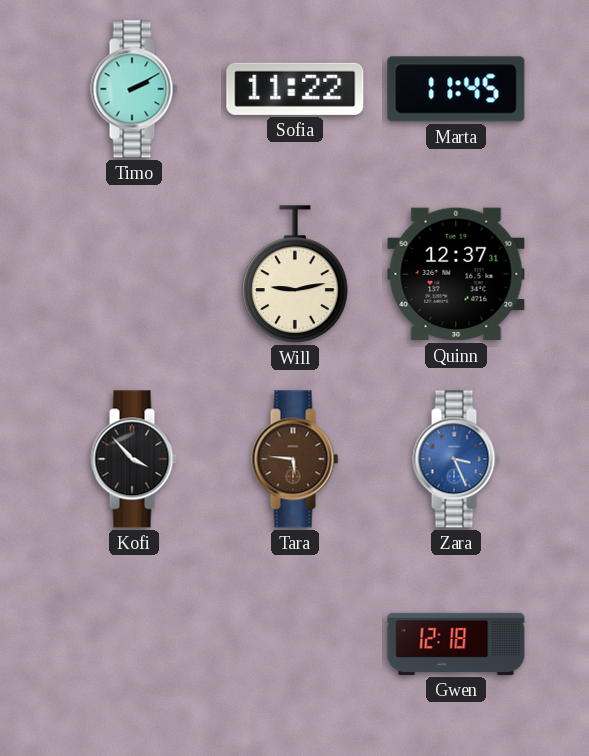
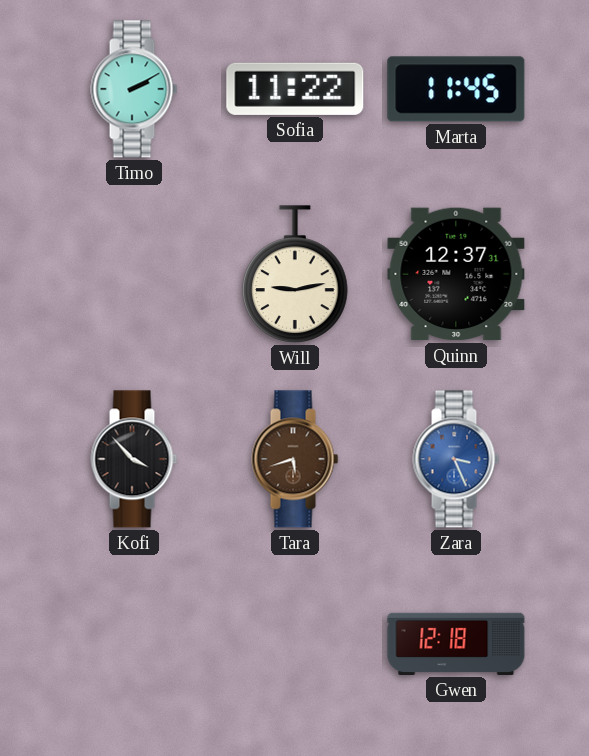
Tara: 5:46 -> 5:42 (295, 459)
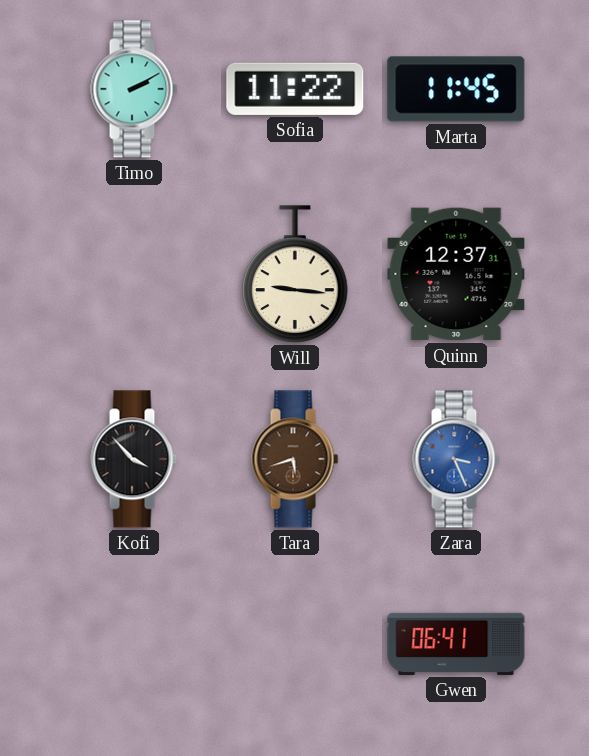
Will: 9:13 -> 9:16 (295, 274)
Gwen: 12:18 -> 06:41 (456, 644)
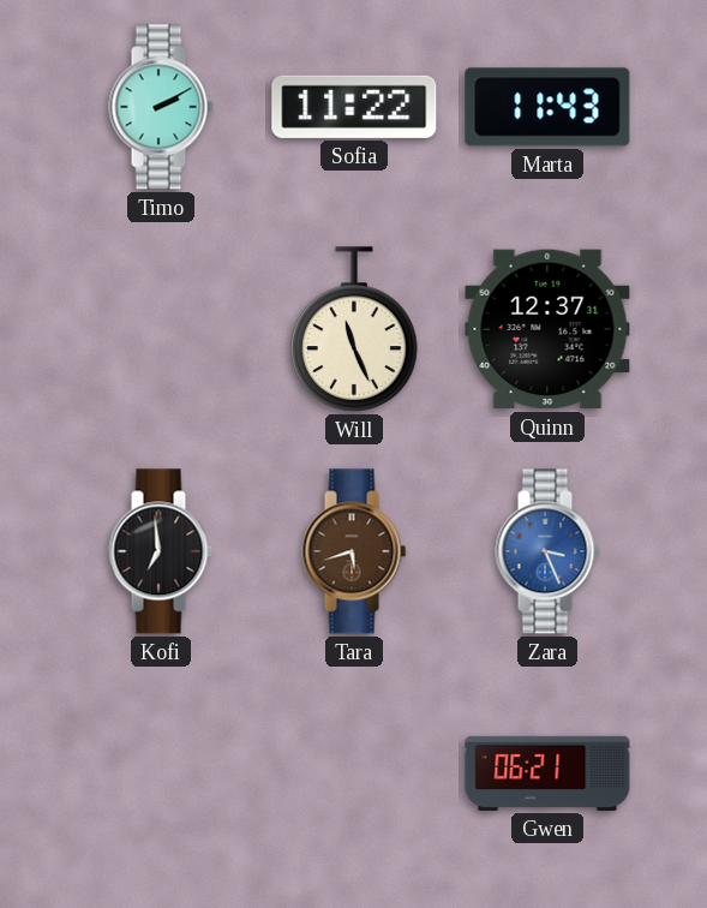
Marta: 11:45 -> 11:43 (547, 107)
Will: 9:16 -> 11:26 (354, 329)
Kofi: 3:53 -> 6:59 (161, 551)
Gwen: 06:41 -> 06:21 (547, 773)
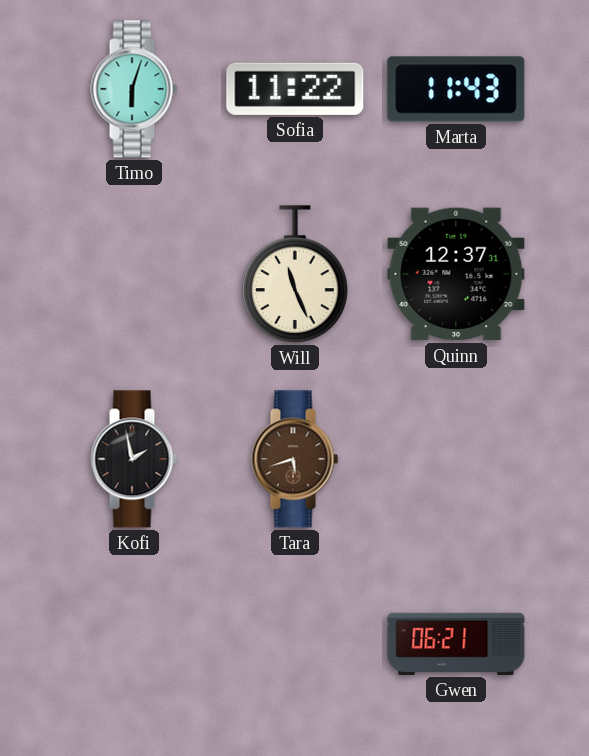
Timo: 2:10 -> 6:03 (134, 89)
Kofi: 6:59 -> 1:58 (134, 459)
Zara: 3:26 -> none (547, 551)
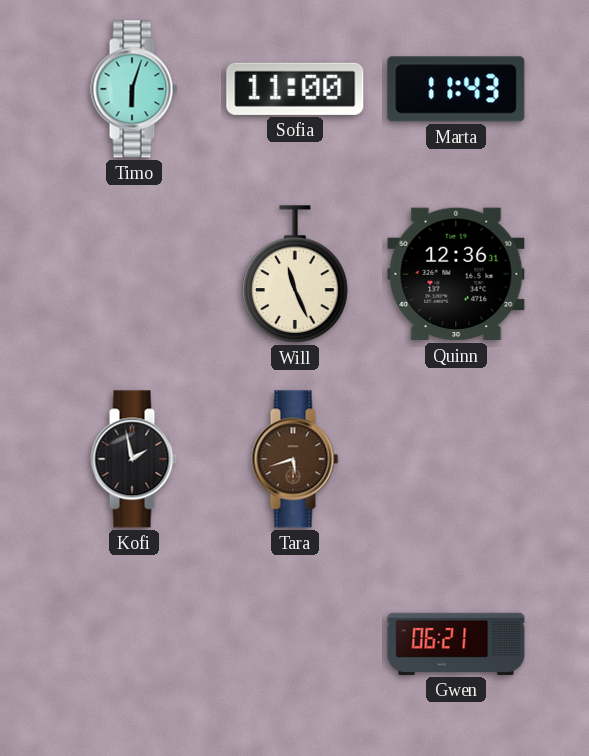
Sofia: 11:22 -> 11:00 (295, 89)
Quinn: 12:37 -> 12:36 (456, 274)
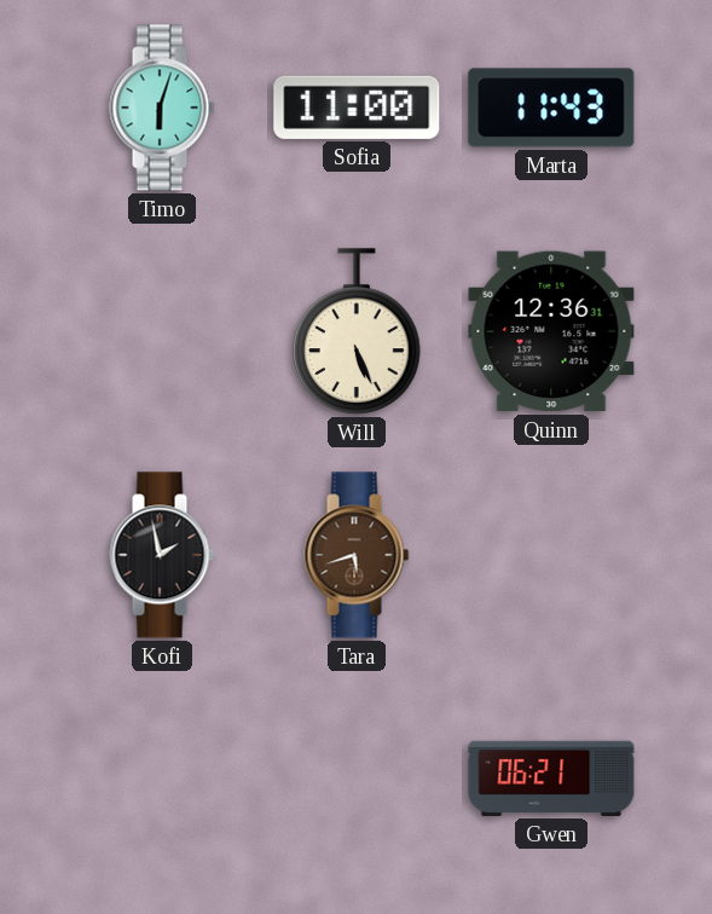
Will: 11:26 -> 5:26 (357, 331)
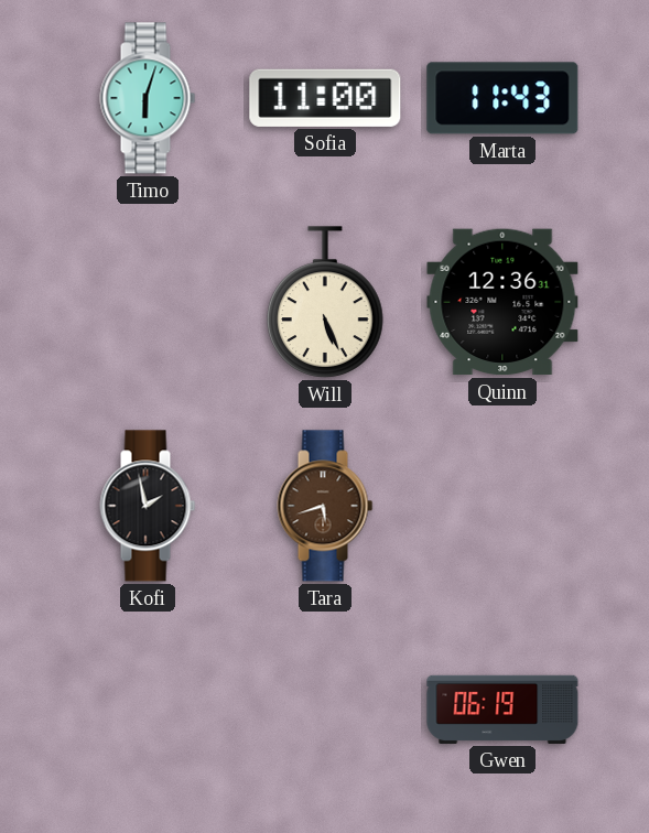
Gwen: 06:21 -> 06:19 (502, 710)
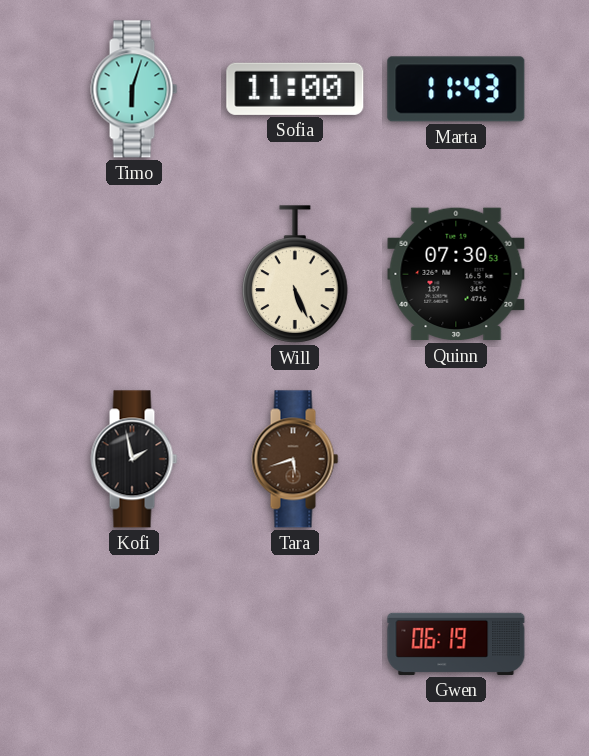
Quinn: 12:36 -> 07:30 (456, 274)
